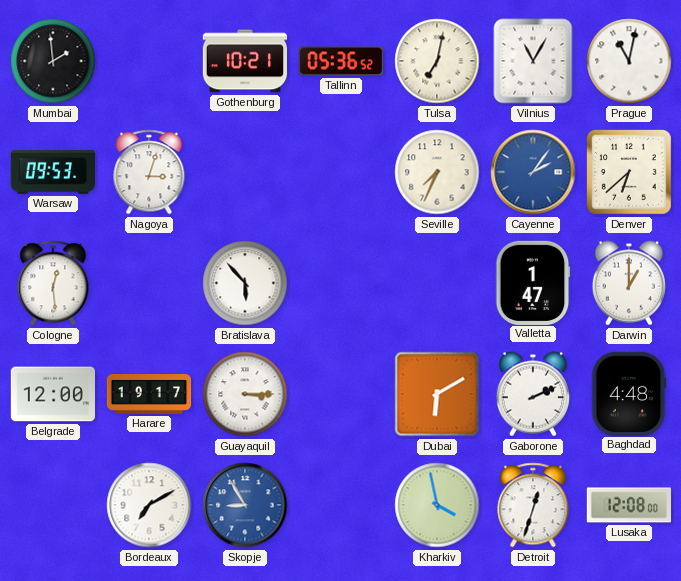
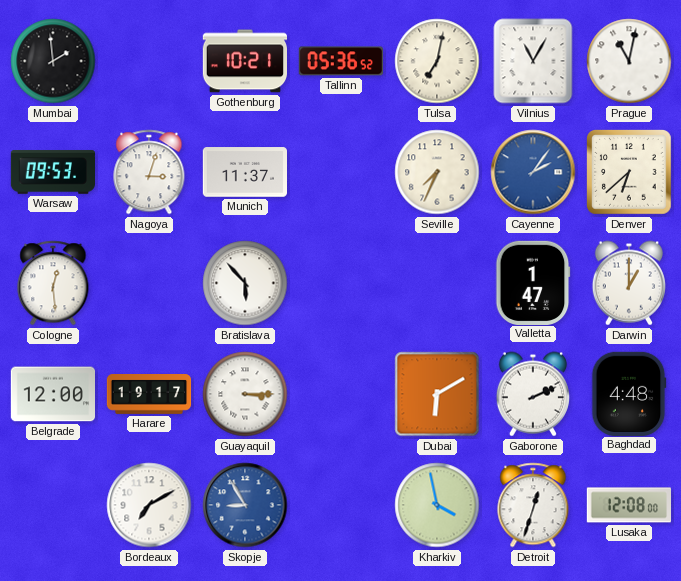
Munich: none -> 11:37 (244, 172)
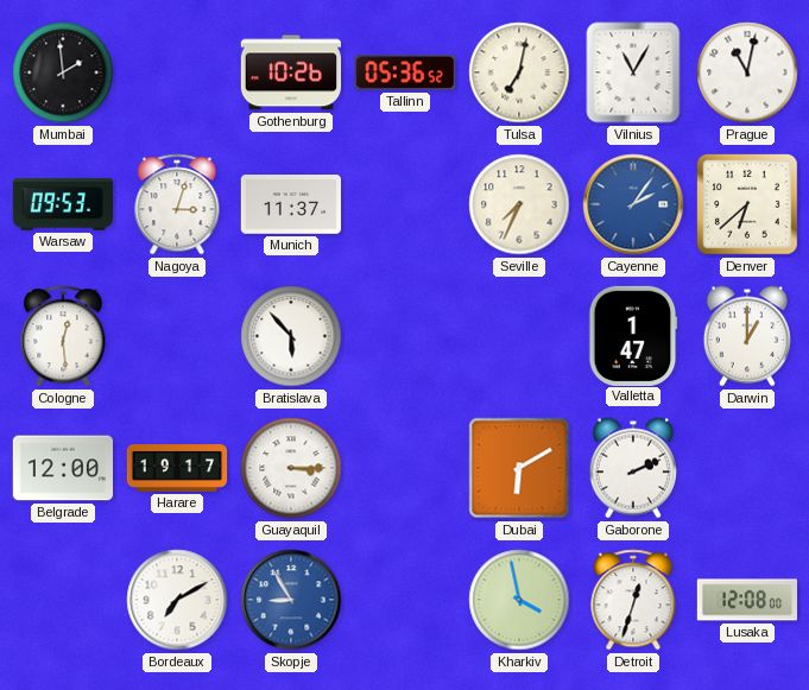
Gothenburg: 10:21 -> 10:26 (290, 72)
Baghdad: 4:48 -> none (629, 393)
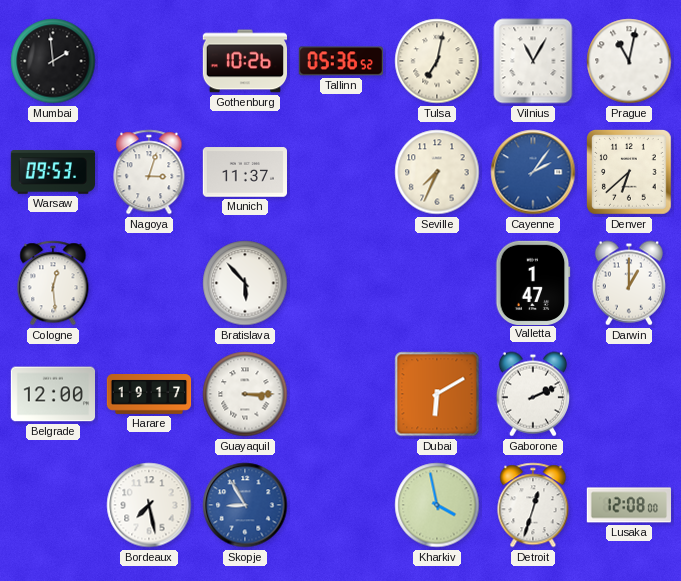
Bordeaux: 7:10 -> 7:28 (149, 505)
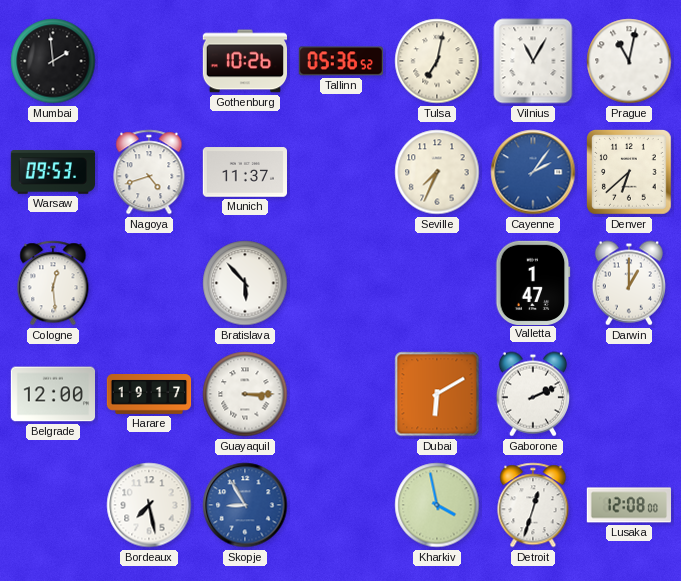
Nagoya: 3:03 -> 4:42 (149, 172)
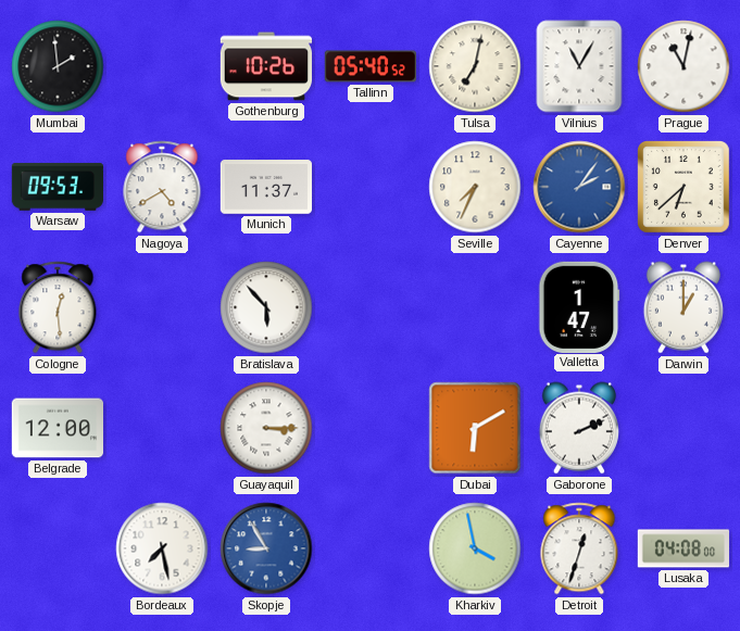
Tallinn: 05:36 -> 05:40 (369, 66)
Nagoya: 4:42 -> 4:40 (162, 187)
Harare: 19:17 -> none (149, 395)
Lusaka: 12:08 -> 04:08 (683, 548)
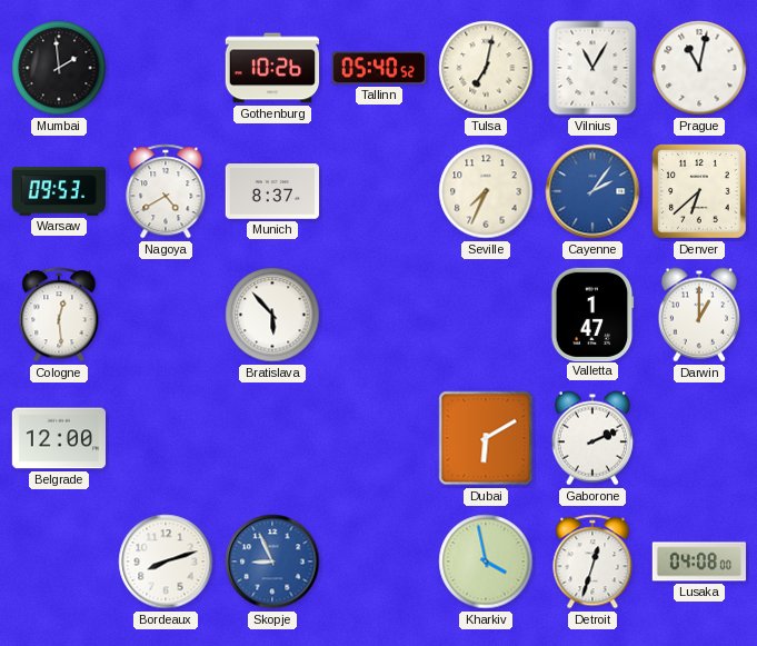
Munich: 11:37 -> 8:37 (271, 191)
Guayaquil: 3:15 -> none (266, 428)
Bordeaux: 7:28 -> 8:12 (166, 561)
Skopje: 8:55 -> 8:56 (272, 561)
